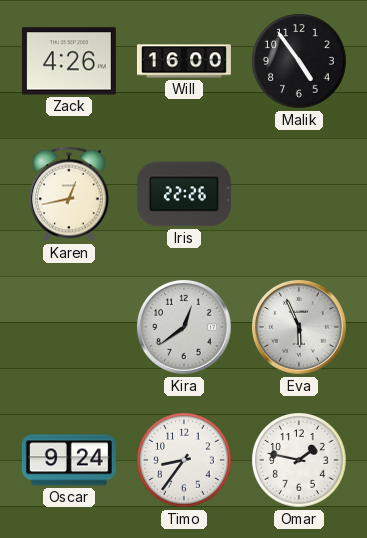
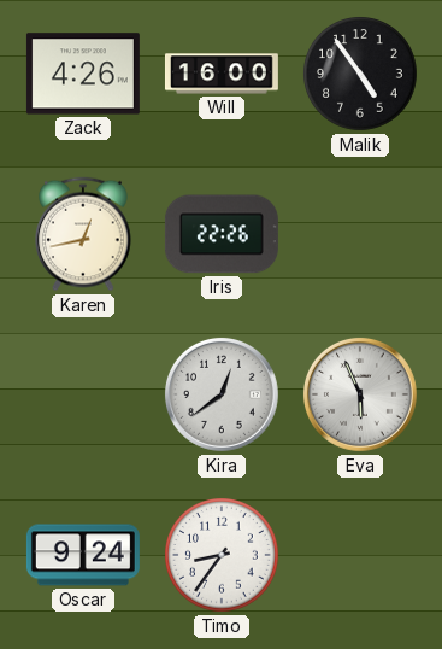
Omar: 1:47 -> none (299, 460)
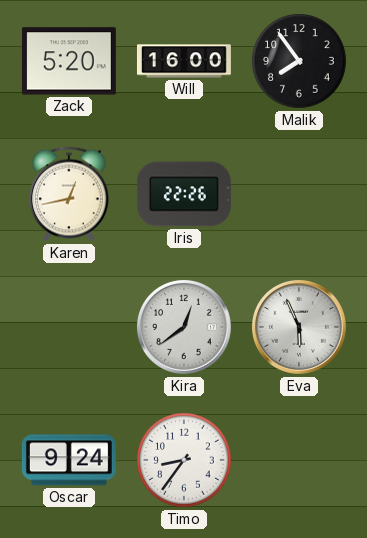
Zack: 4:26 -> 5:20 (69, 61)
Malik: 4:54 -> 7:54 (299, 61)
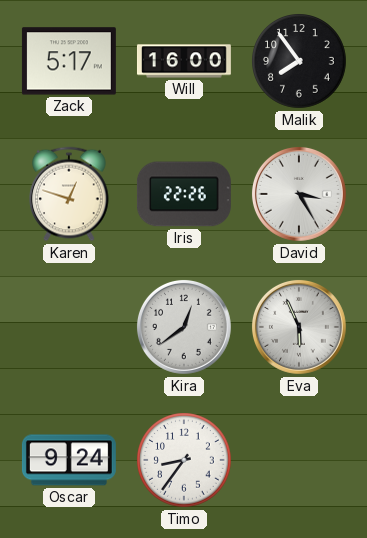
Zack: 5:20 -> 5:17 (69, 61)
Karen: 12:43 -> 12:48 (69, 194)
David: none -> 3:25 (299, 194)
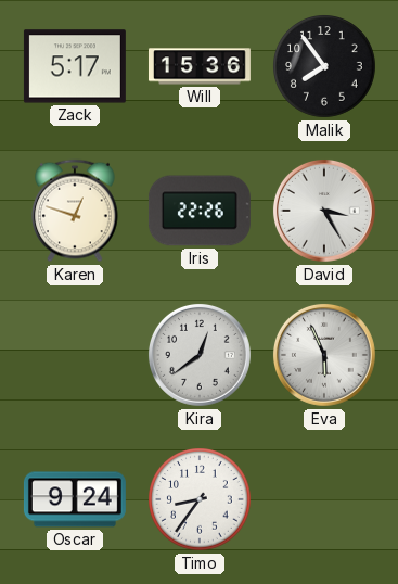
Will: 16:00 -> 15:36 (200, 66)
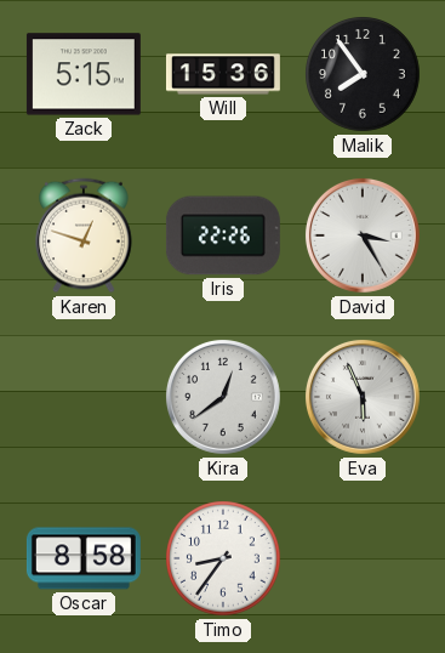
Zack: 5:17 -> 5:15 (84, 74)
Oscar: 9:24 -> 8:58 (84, 558)
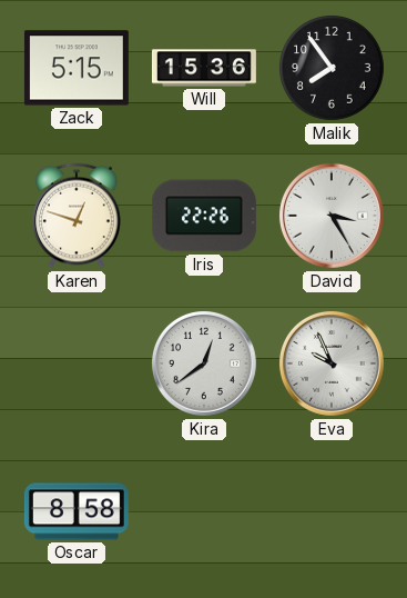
Eva: 5:56 -> 9:56 (332, 363)
Timo: 8:36 -> none (223, 558)
